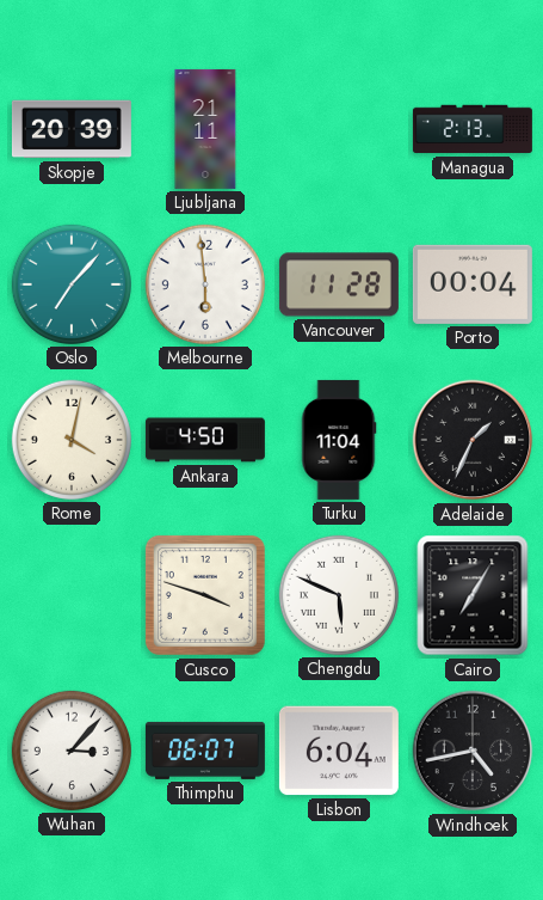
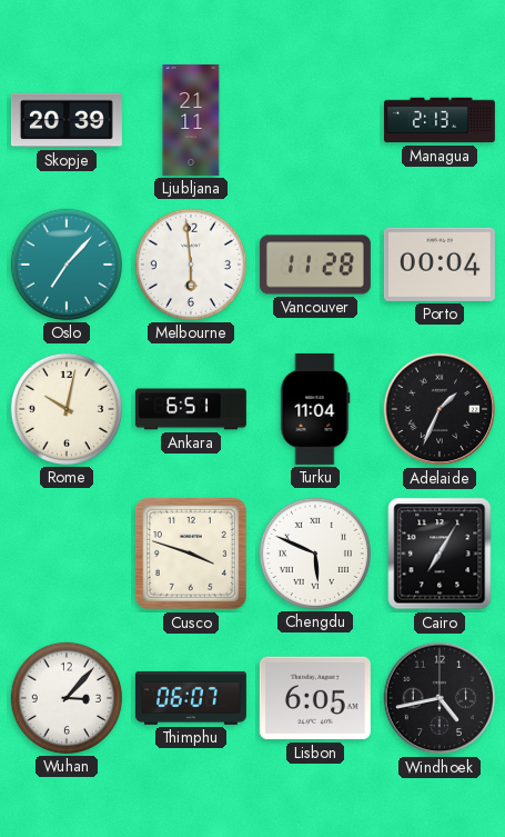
Rome: 4:02 -> 10:02 (67, 409)
Ankara: 4:50 -> 6:51 (191, 409)
Lisbon: 6:04 -> 6:05 (315, 698)
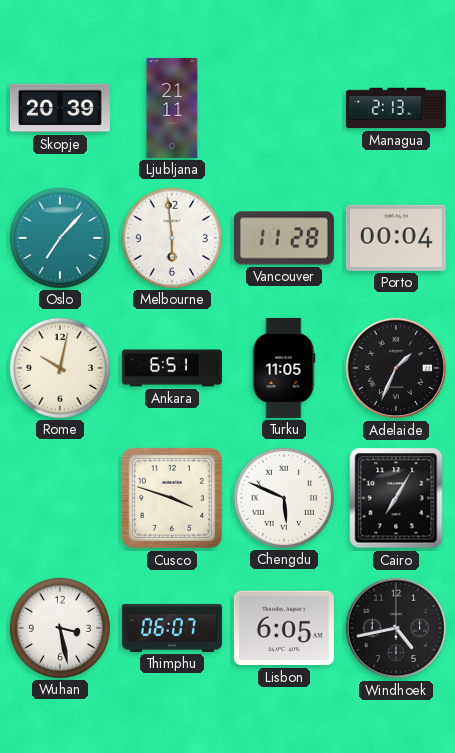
Turku: 11:04 -> 11:05 (284, 368)
Wuhan: 3:07 -> 3:28 (60, 628)
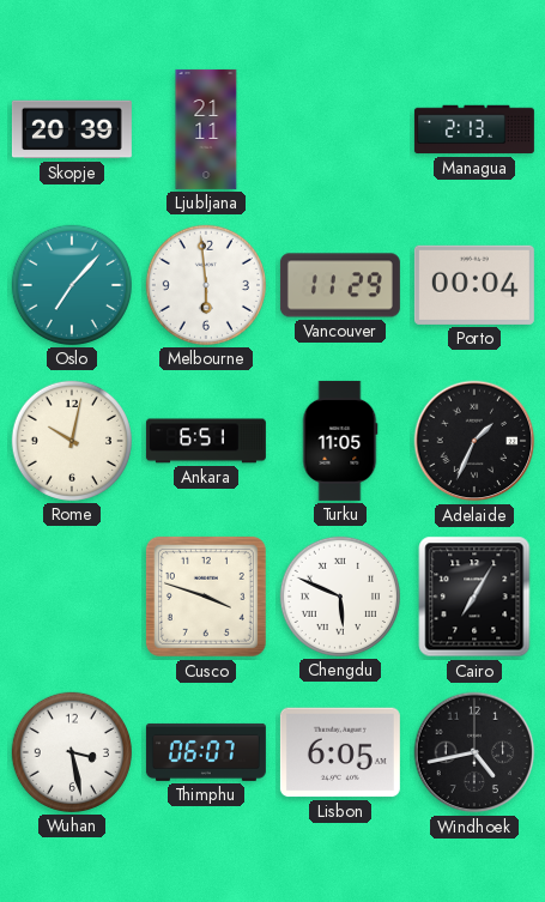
Vancouver: 11:28 -> 11:29 (340, 285)
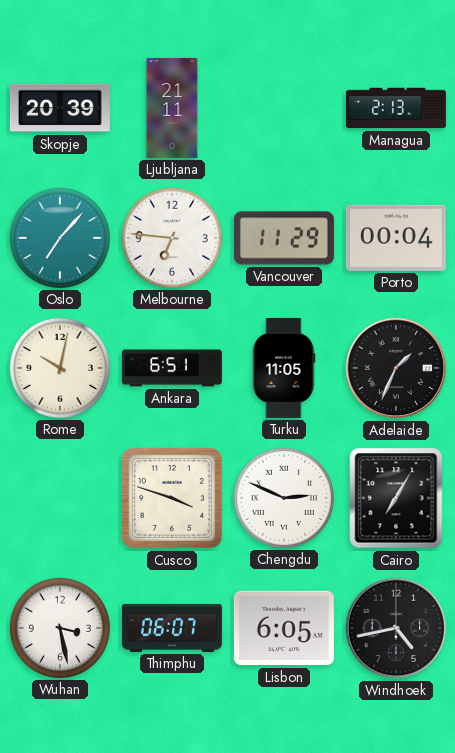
Melbourne: 5:59 -> 6:46 (172, 238)
Chengdu: 5:49 -> 2:49 (284, 498)
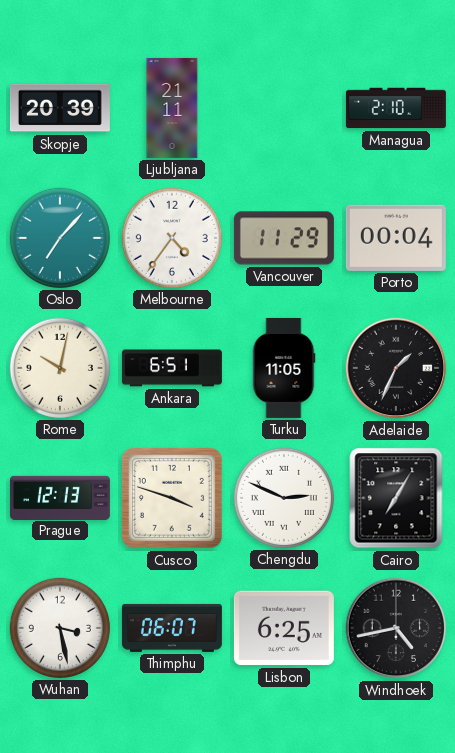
Managua: 2:13 -> 2:10 (396, 108)
Melbourne: 6:46 -> 4:36 (172, 238)
Prague: none -> 12:13 (60, 497)
Lisbon: 6:05 -> 6:25 (284, 628)
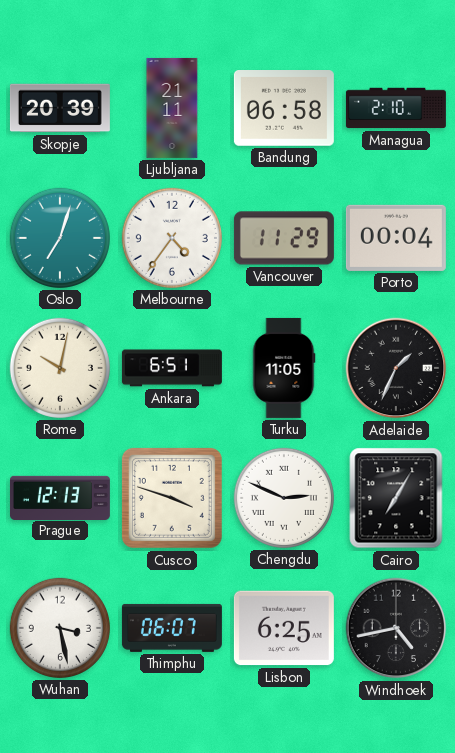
Bandung: none -> 06:58 (284, 109)
Oslo: 7:07 -> 7:03 (60, 238)
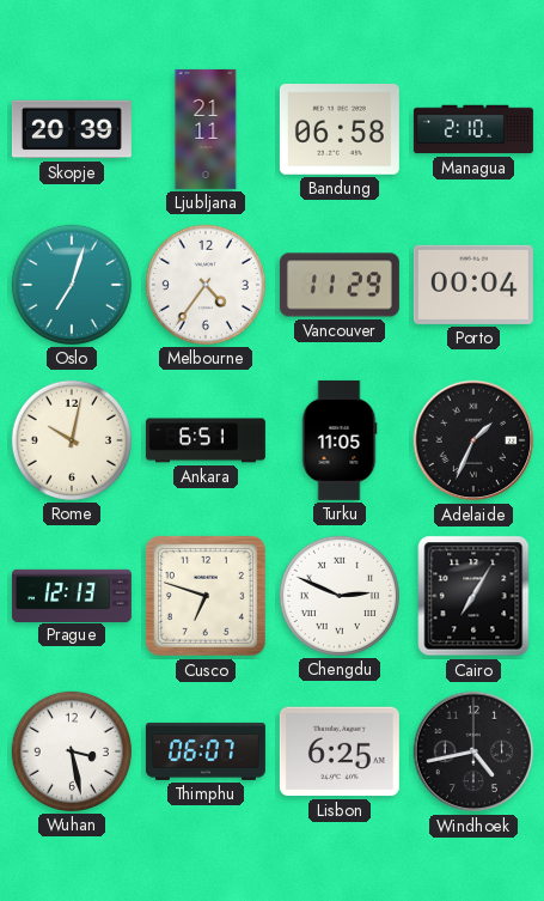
Cusco: 3:48 -> 6:48 (206, 596)
